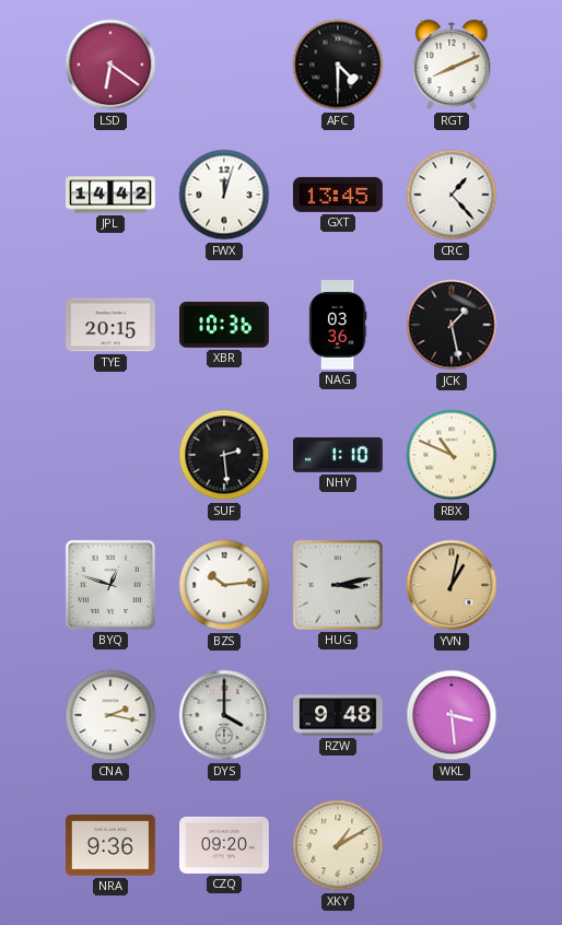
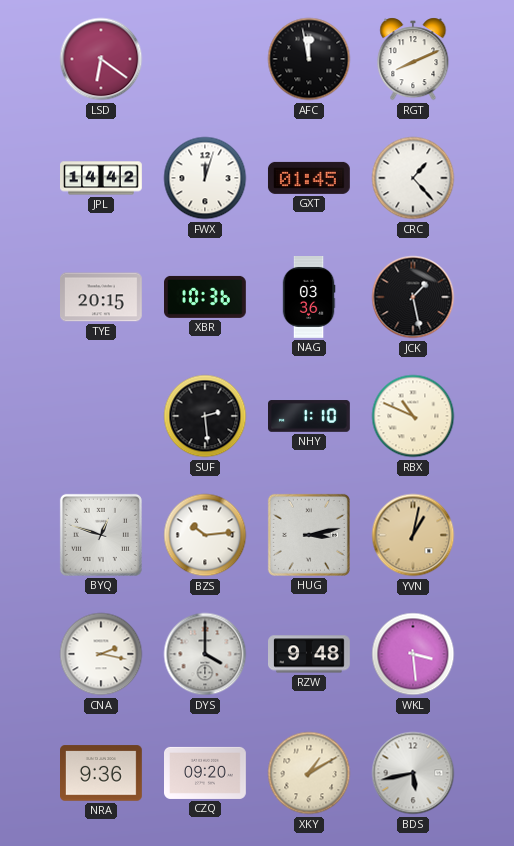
AFC: 4:30 -> 11:58 (309, 59)
GXT: 13:45 -> 01:45 (309, 178)
BDS: none -> 5:43 (413, 773)
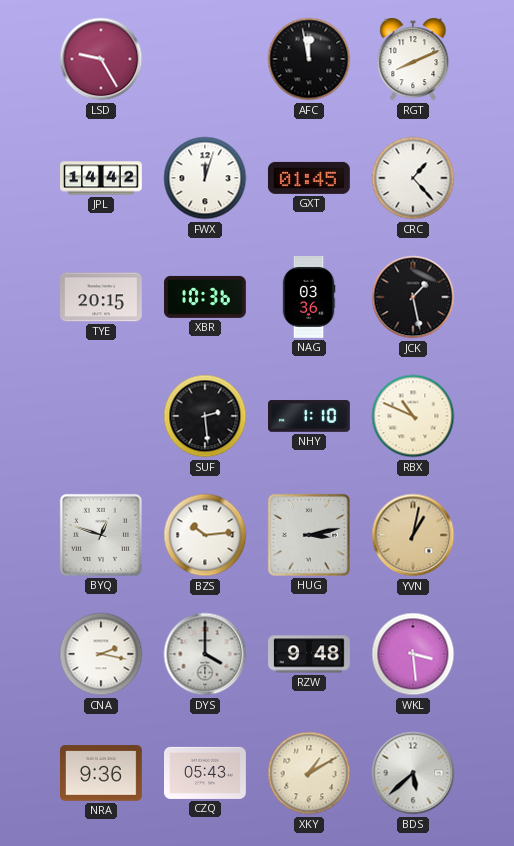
LSD: 6:21 -> 9:25 (101, 59)
CZQ: 09:20 -> 05:43 (206, 773)
BDS: 5:43 -> 5:38 (413, 773)
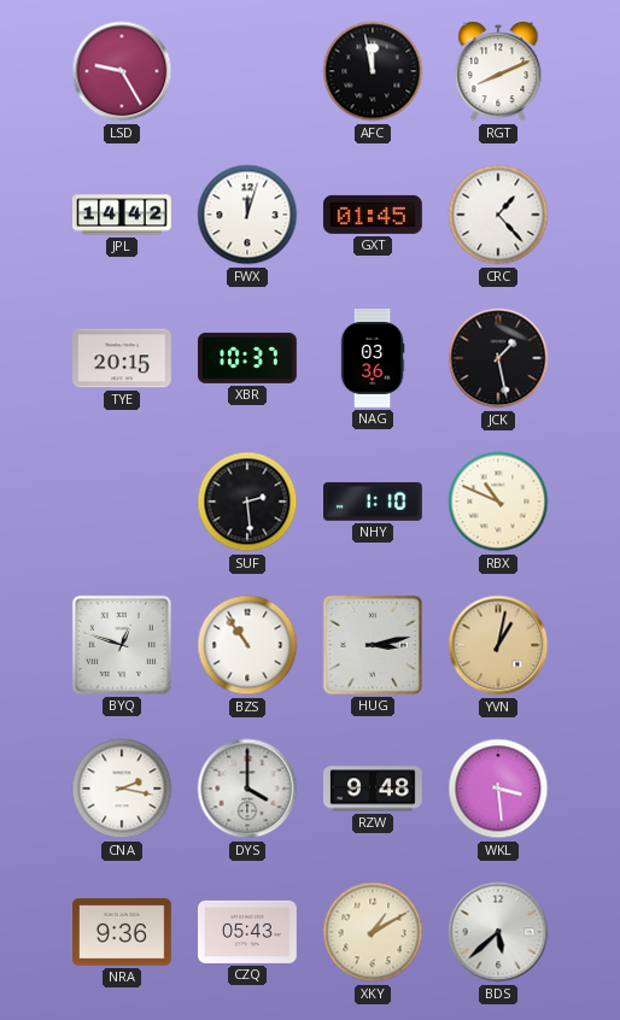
XBR: 10:36 -> 10:37 (248, 358)
BZS: 10:14 -> 10:54 (247, 645)
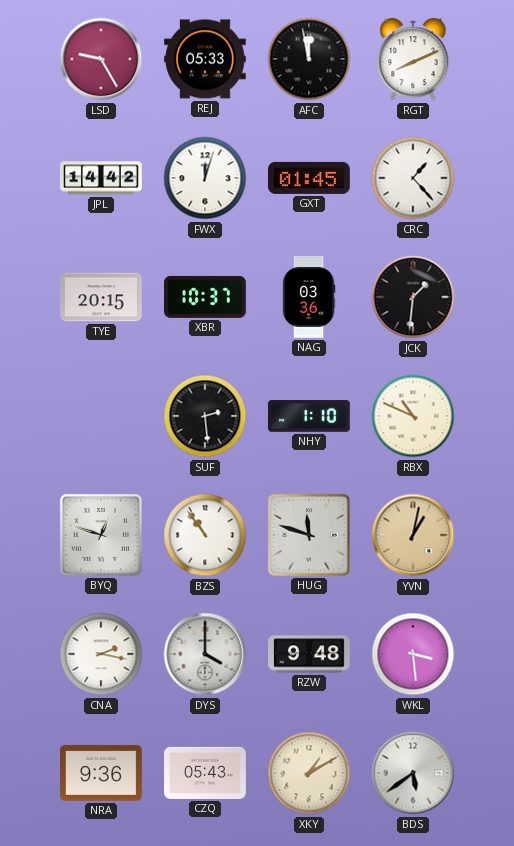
REJ: none -> 05:33 (206, 59)
JCK: 1:28 -> 1:31 (413, 297)
HUG: 3:13 -> 11:48 (309, 535)
BDS: 5:38 -> 5:39 (413, 773)
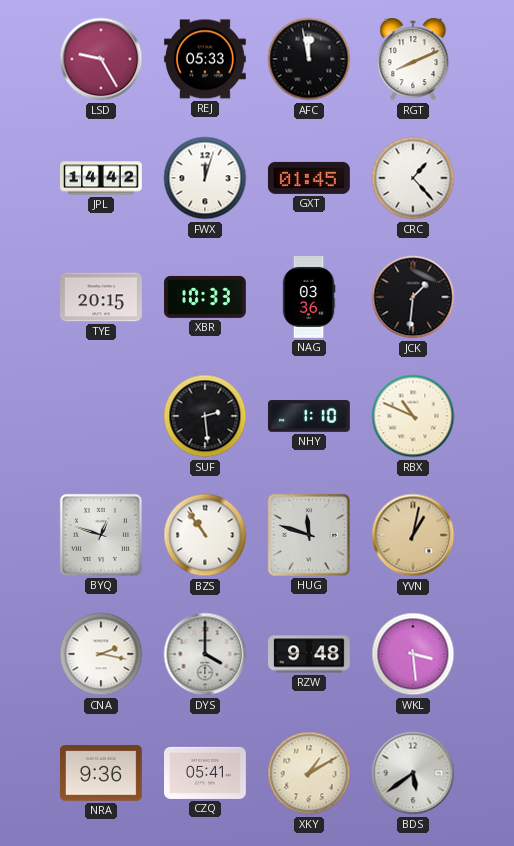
XBR: 10:37 -> 10:33 (206, 297)
CZQ: 05:43 -> 05:41 (206, 773)
